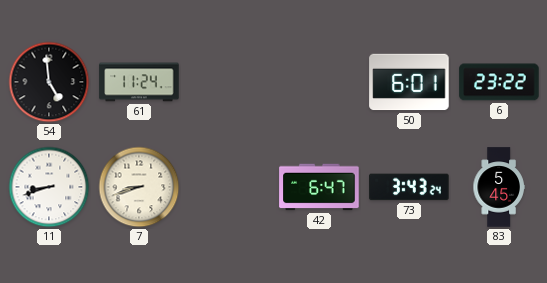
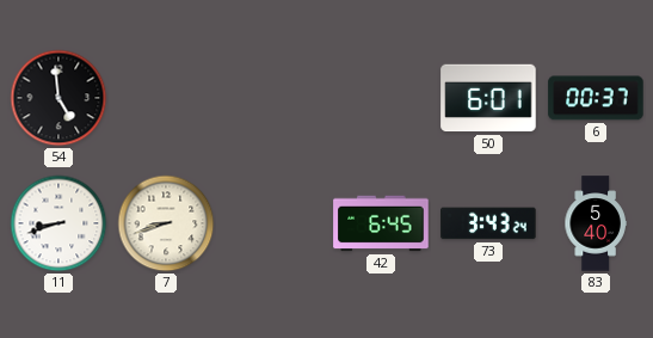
61: 11:24 -> none (139, 82)
6: 23:22 -> 00:37 (596, 98)
42: 6:47 -> 6:45 (381, 223)
83: 5:45 -> 5:40 (596, 223)
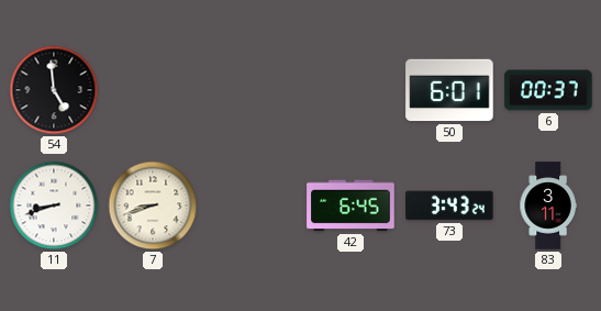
83: 5:40 -> 3:11 (548, 206)
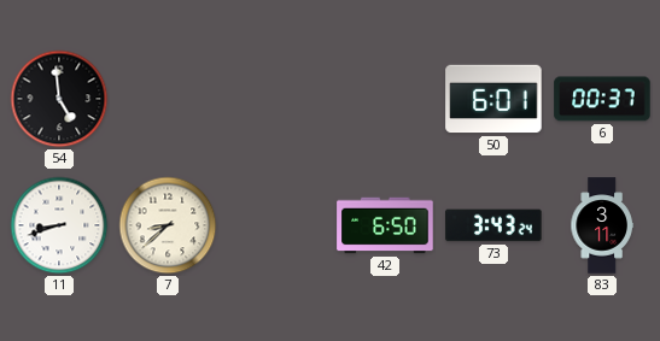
7: 8:42 -> 8:38 (168, 225)
42: 6:45 -> 6:50 (385, 225)
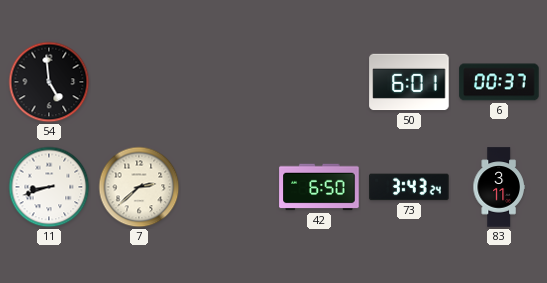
7: 8:38 -> 2:38 (139, 187)
